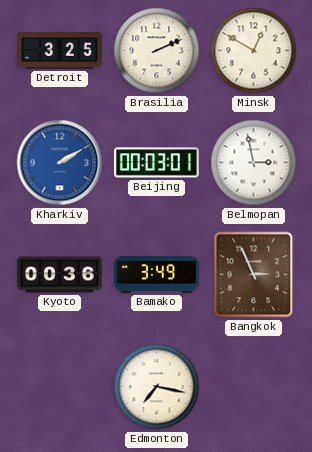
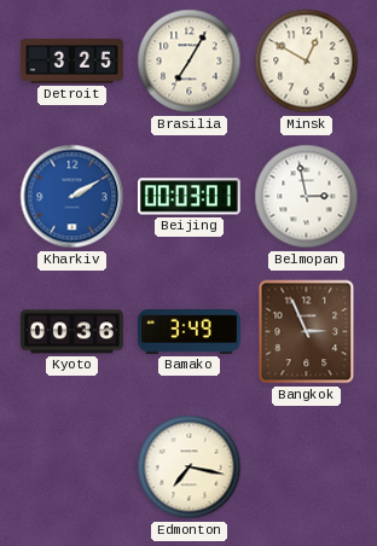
Brasilia: 2:11 -> 7:05 (190, 62)
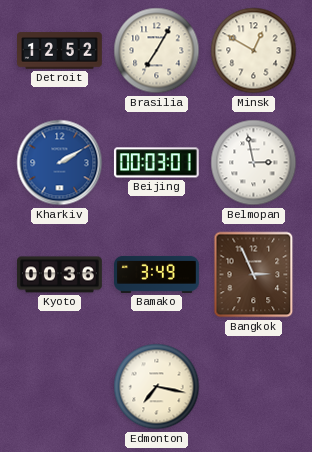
Detroit: 3:25 -> 12:52 (60, 51)
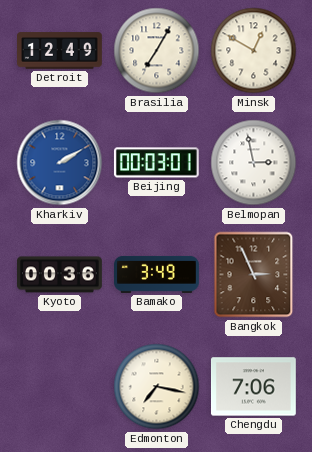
Detroit: 12:52 -> 12:49 (60, 51)
Chengdu: none -> 7:06 (253, 387)
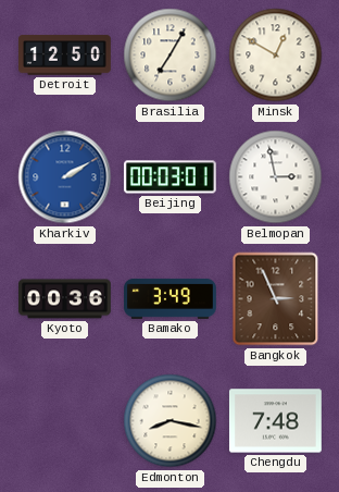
Detroit: 12:49 -> 12:50 (65, 56)
Edmonton: 7:17 -> 8:17 (171, 421)
Chengdu: 7:06 -> 7:48 (275, 421)
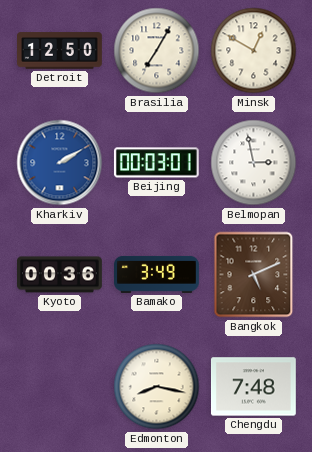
Bangkok: 2:56 -> 5:11 (254, 275)
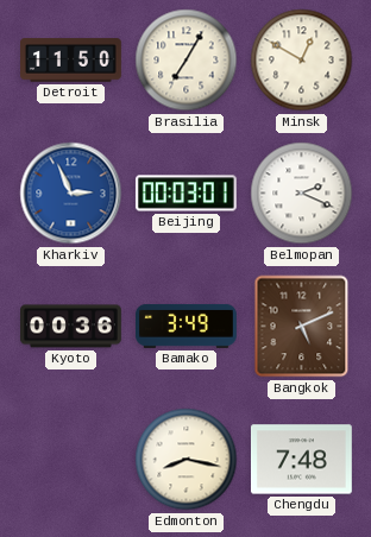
Detroit: 12:50 -> 11:50 (71, 61)
Kharkiv: 2:10 -> 2:56 (71, 194)
Belmopan: 2:58 -> 2:19 (302, 194)
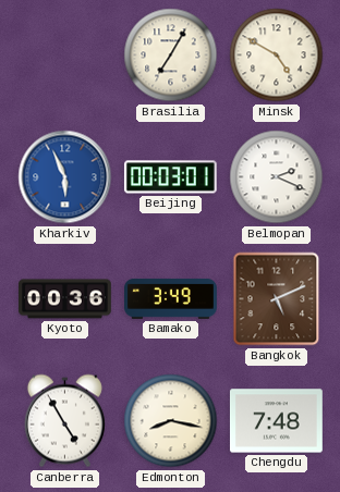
Detroit: 11:50 -> none (71, 61)
Minsk: 12:50 -> 4:50 (277, 56)
Kharkiv: 2:56 -> 5:56 (65, 177)
Canberra: none -> 4:55 (64, 421)
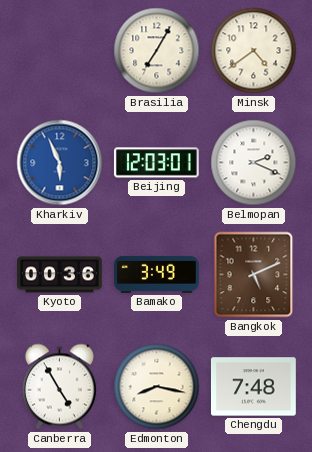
Minsk: 4:50 -> 4:39 (254, 51)
Beijing: 00:03 -> 12:03 (156, 163)
